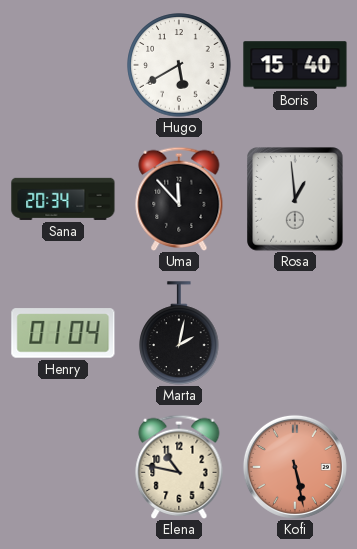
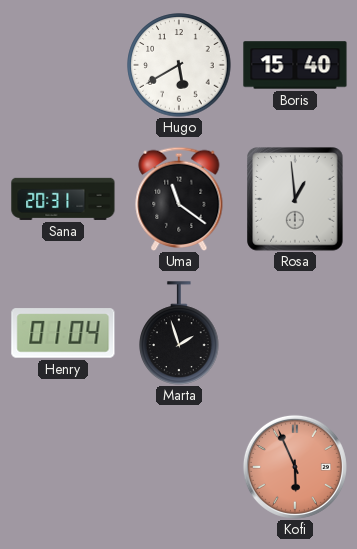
Sana: 20:34 -> 20:31 (63, 199)
Uma: 11:53 -> 11:21 (179, 198)
Marta: 2:02 -> 1:57 (179, 333)
Elena: 10:47 -> none (179, 466)
Kofi: 5:28 -> 5:56 (295, 467)
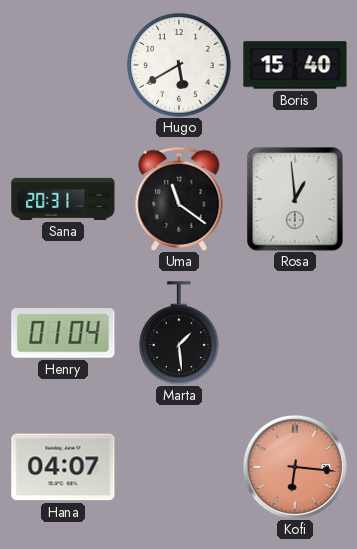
Marta: 1:57 -> 1:29 (179, 333)
Hana: none -> 04:07 (63, 467)
Kofi: 5:56 -> 6:16 (295, 467)
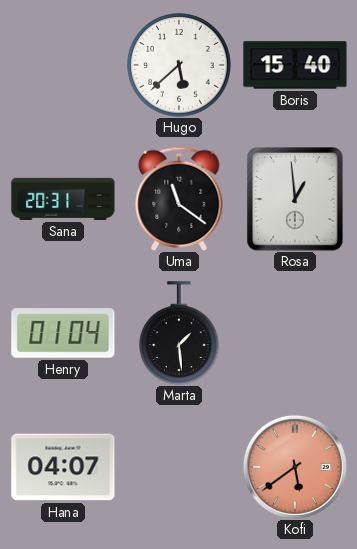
Hugo: 5:40 -> 5:38 (179, 65)
Kofi: 6:16 -> 5:39 (295, 467)
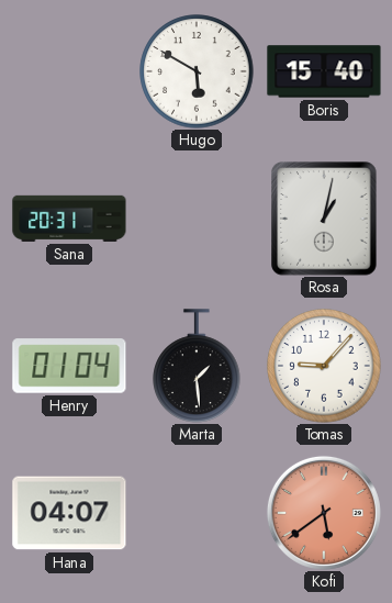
Hugo: 5:38 -> 5:50 (197, 71)
Uma: 11:21 -> none (179, 198)
Rosa: 12:59 -> 1:02 (324, 219)
Tomas: none -> 9:07 (324, 366)
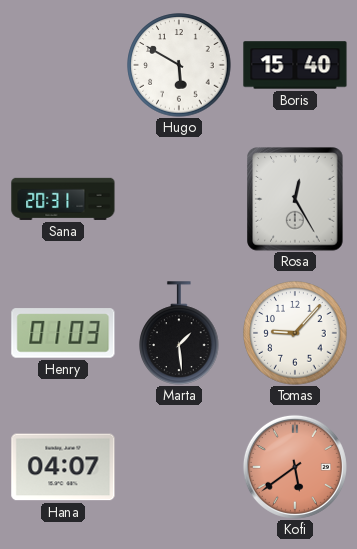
Rosa: 1:02 -> 12:25 (295, 199)
Henry: 01:04 -> 01:03 (63, 333)
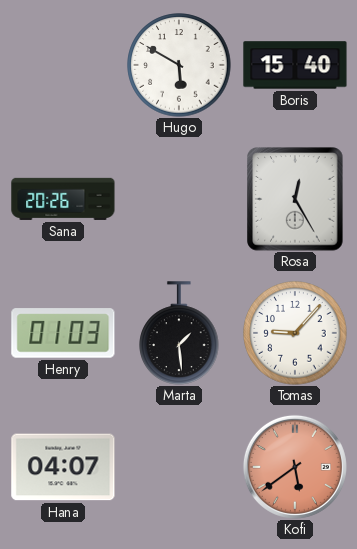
Sana: 20:31 -> 20:26 (63, 199)
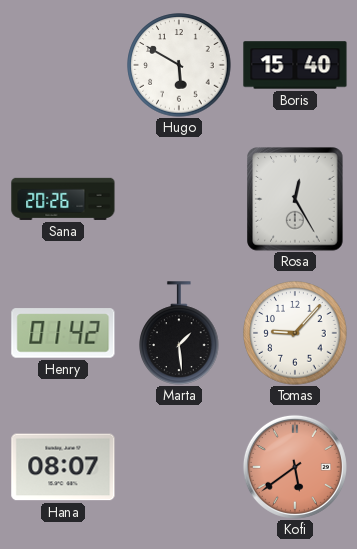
Henry: 01:03 -> 01:42 (63, 333)
Hana: 04:07 -> 08:07 (63, 467)
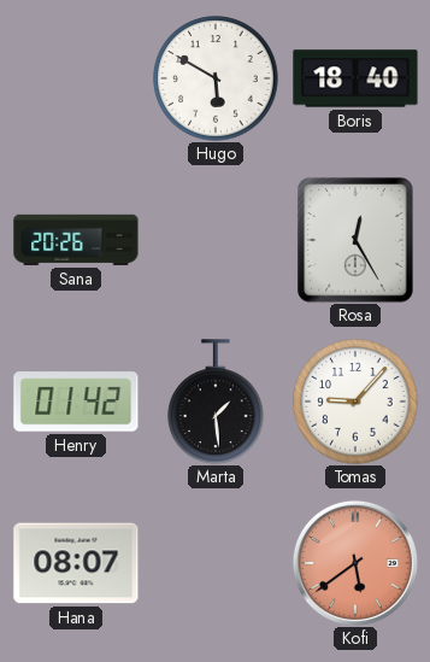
Boris: 15:40 -> 18:40 (355, 78)
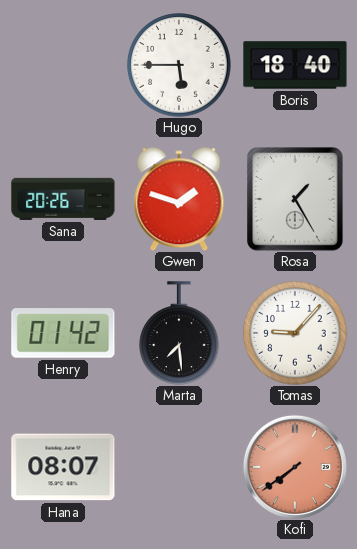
Hugo: 5:50 -> 5:45 (179, 65)
Gwen: none -> 1:48 (179, 199)
Rosa: 12:25 -> 1:25 (295, 199)
Marta: 1:29 -> 7:29 (179, 333)
Kofi: 5:39 -> 7:39 (295, 467)
